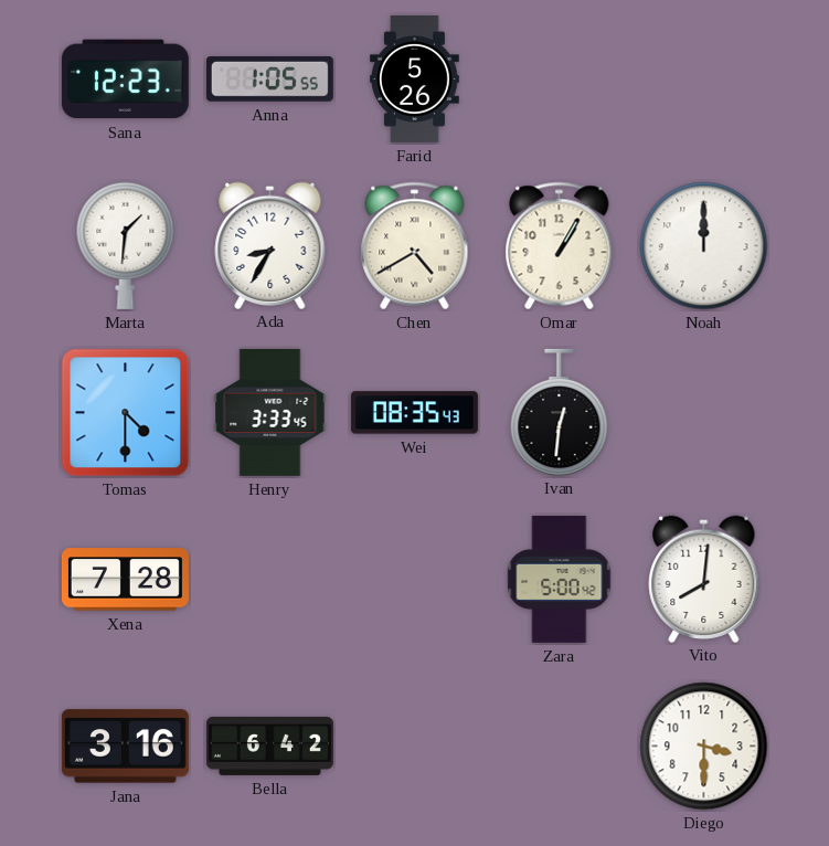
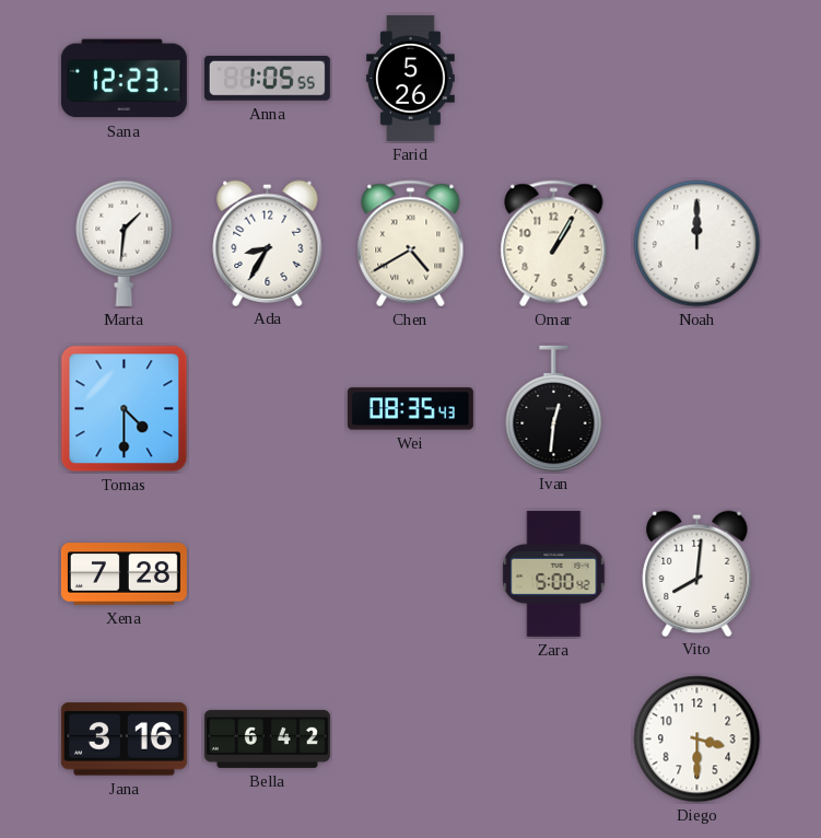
Henry: 3:33 -> none (270, 412)
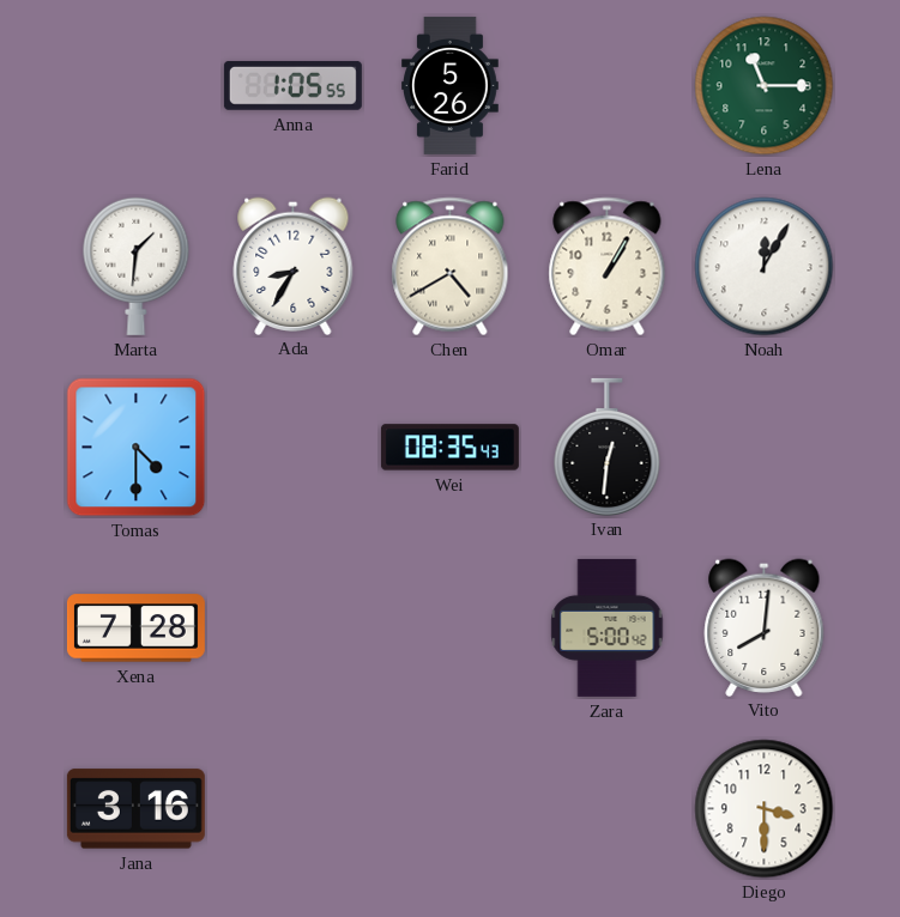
Sana: 12:23 -> none (124, 79)
Lena: none -> 11:15 (765, 86)
Noah: 12:00 -> 12:05 (765, 267)
Bella: 6:42 -> none (267, 738)
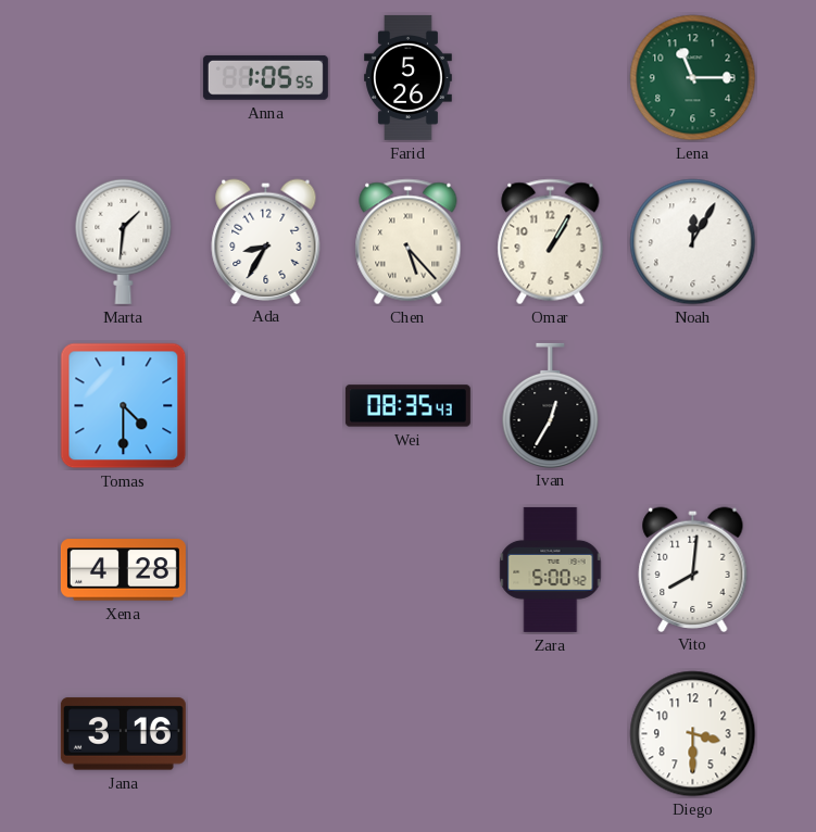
Chen: 4:40 -> 5:23 (409, 242)
Ivan: 12:31 -> 12:35 (551, 405)
Xena: 7:28 -> 4:28 (123, 570)
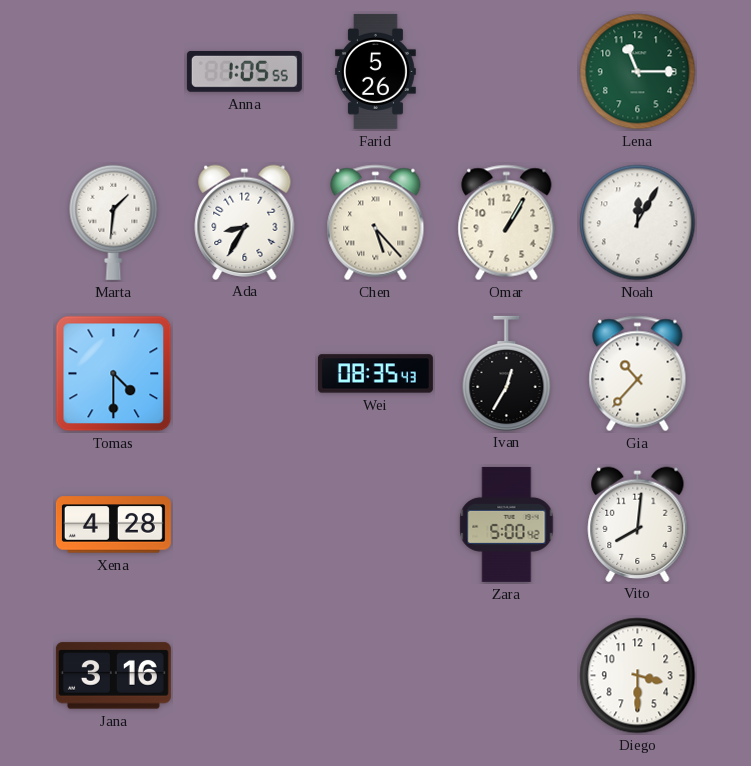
Gia: none -> 10:37 (638, 374)
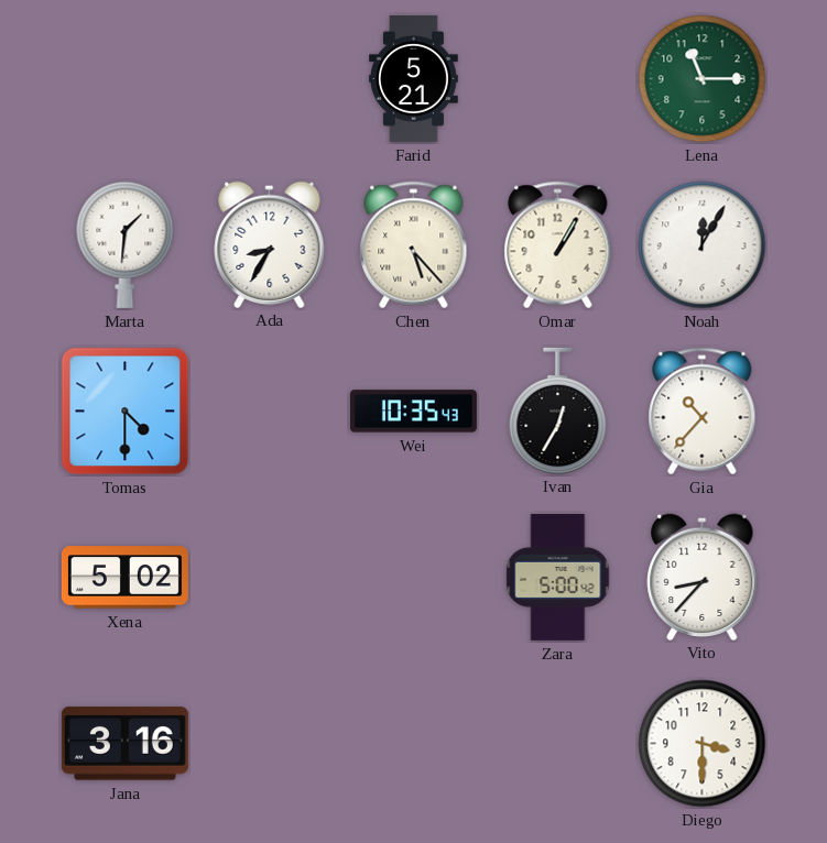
Anna: 1:05 -> none (244, 72)
Farid: 5:26 -> 5:21 (414, 78)
Wei: 08:35 -> 10:35 (413, 412)
Xena: 4:28 -> 5:02 (124, 578)
Vito: 8:01 -> 8:37 (703, 577)
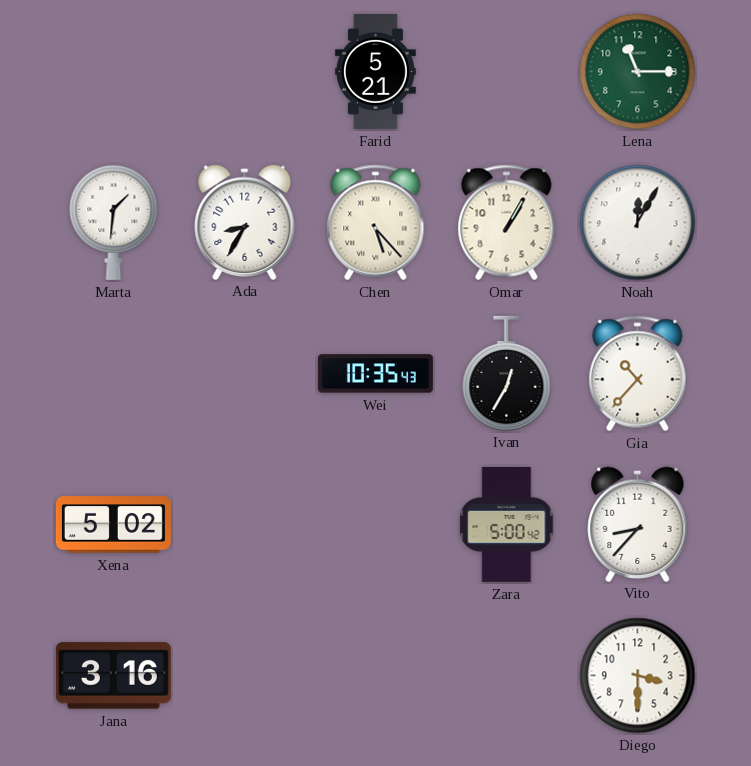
Tomas: 4:30 -> none (126, 412)
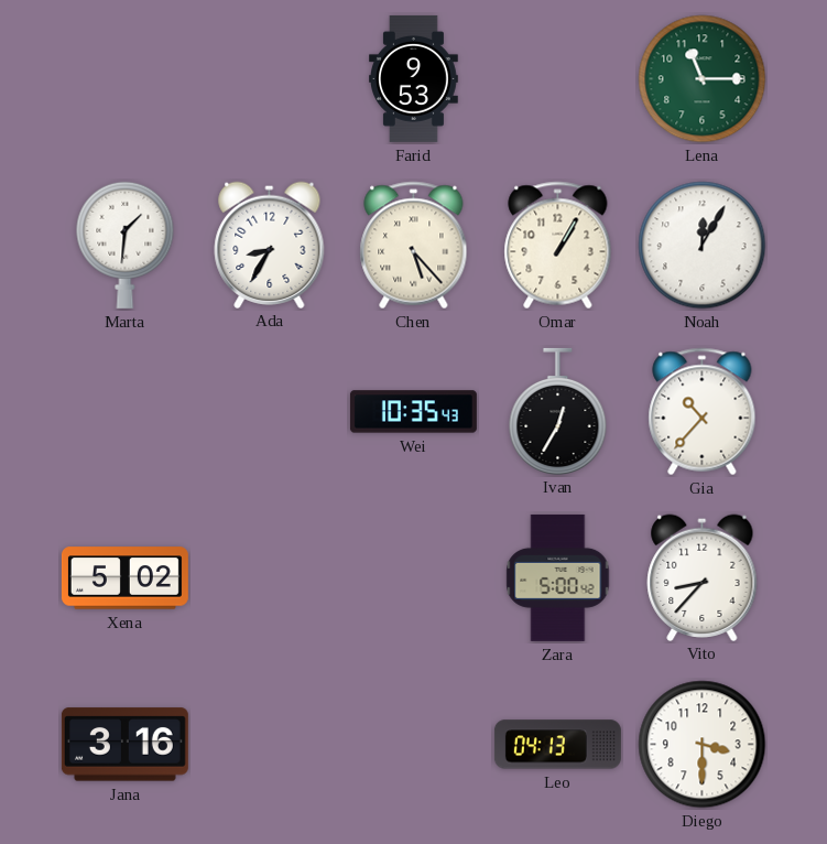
Farid: 5:21 -> 9:53 (414, 78)
Leo: none -> 04:13 (557, 745)
